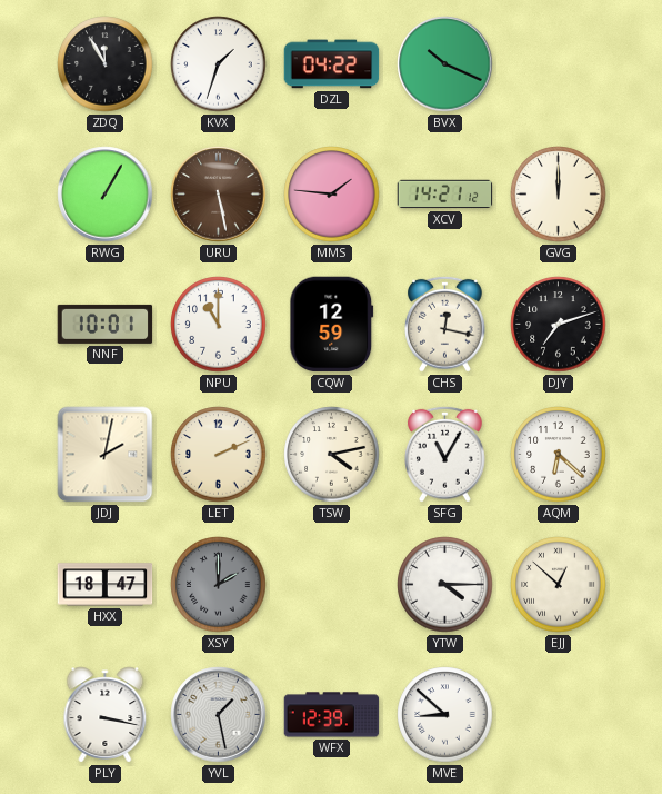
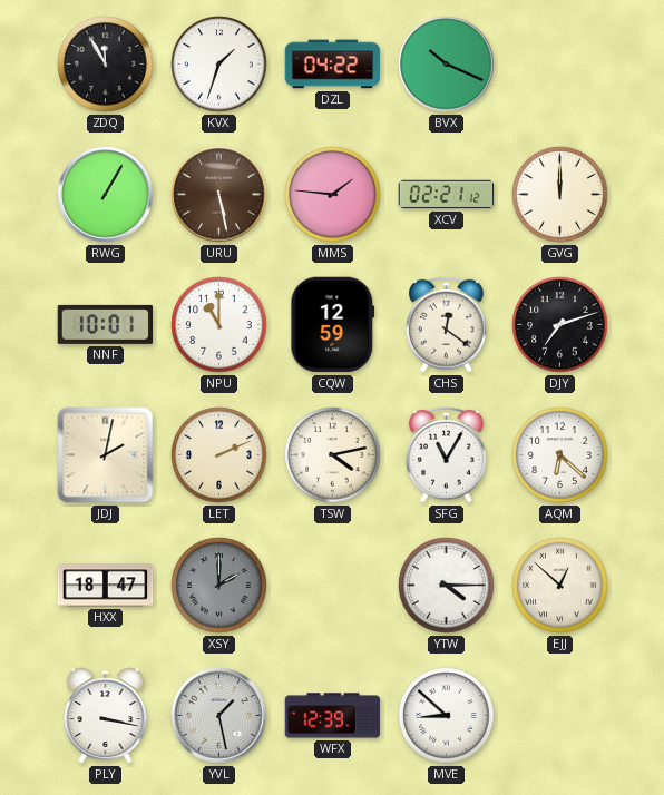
XCV: 14:21 -> 02:21 (447, 195)
CHS: 12:17 -> 12:21 (447, 324)
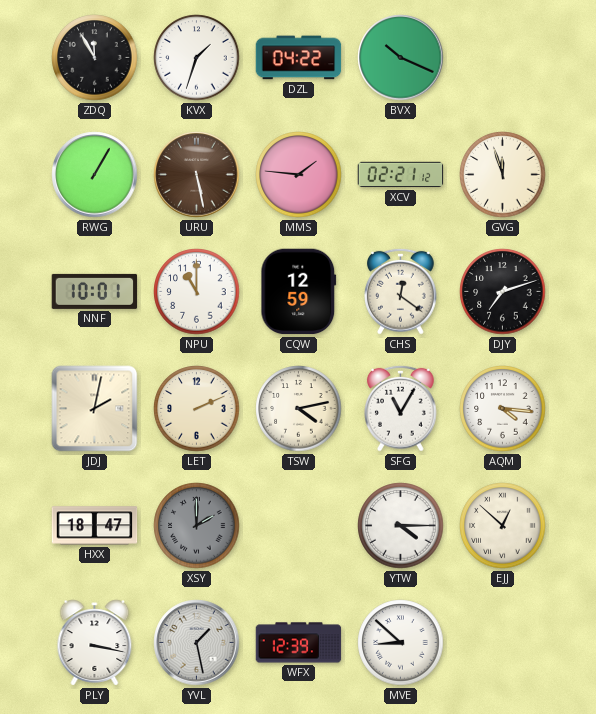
GVG: 12:00 -> 11:57 (503, 175)
AQM: 6:22 -> 4:16 (503, 409)
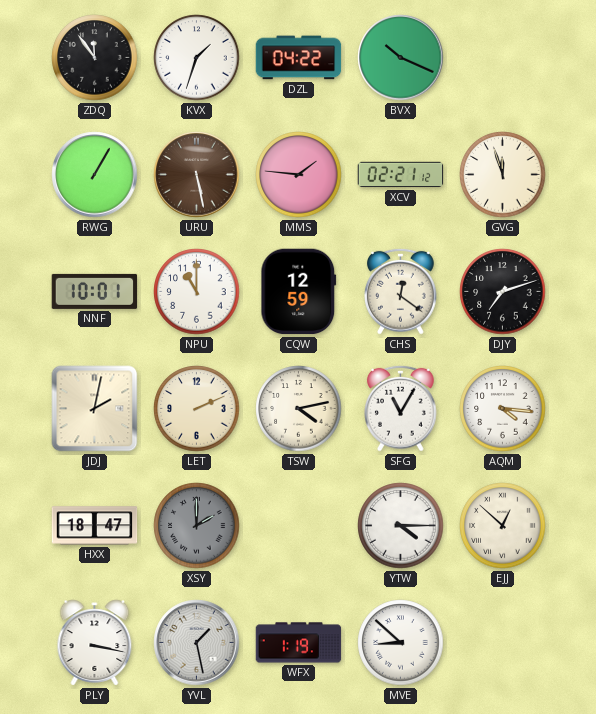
ZDQ: 11:55 -> 11:54 (95, 58)
WFX: 12:39 -> 1:19 (299, 643)
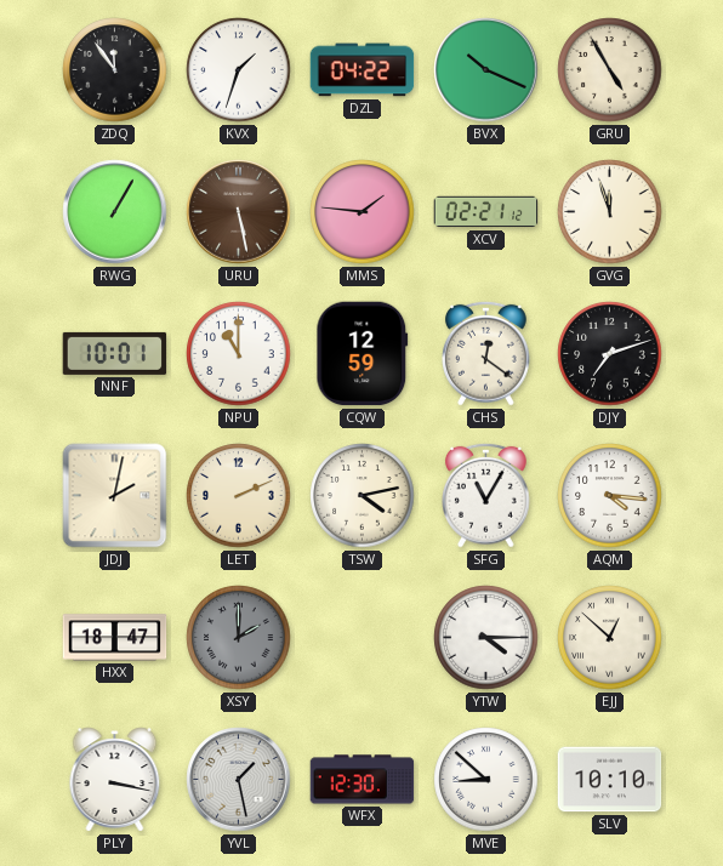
GRU: none -> 4:55 (610, 70)
WFX: 1:19 -> 12:30 (363, 780)
SLV: none -> 10:10 (610, 780)
